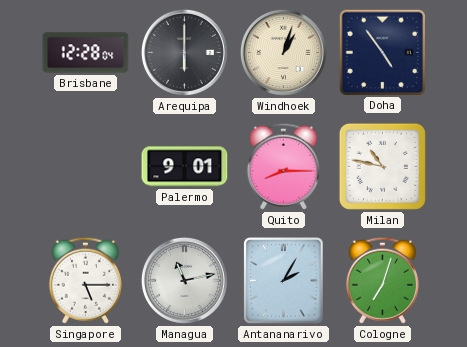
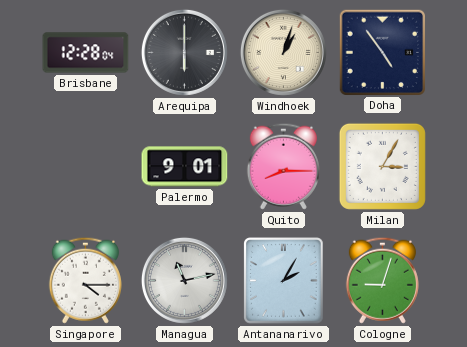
Milan: 10:47 -> 3:05 (382, 166)
Singapore: 5:15 -> 4:15 (85, 280)
Cologne: 7:03 -> 9:03 (382, 280)
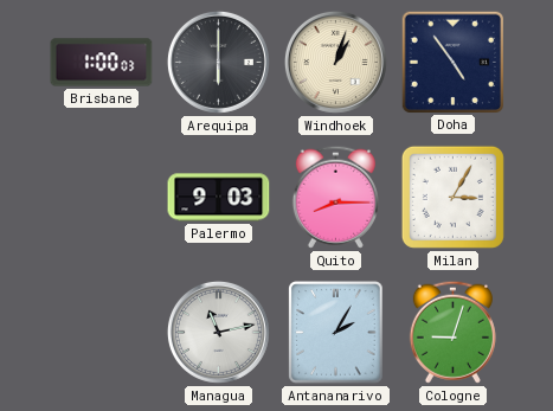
Brisbane: 12:28 -> 1:00 (102, 63)
Palermo: 9:01 -> 9:03 (219, 198)
Singapore: 4:15 -> none (85, 280)
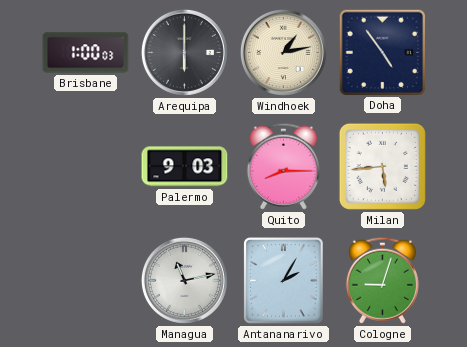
Windhoek: 1:03 -> 1:13 (283, 52)
Milan: 3:05 -> 5:44 (382, 166)
